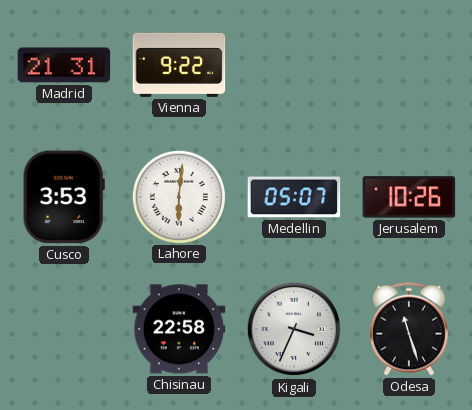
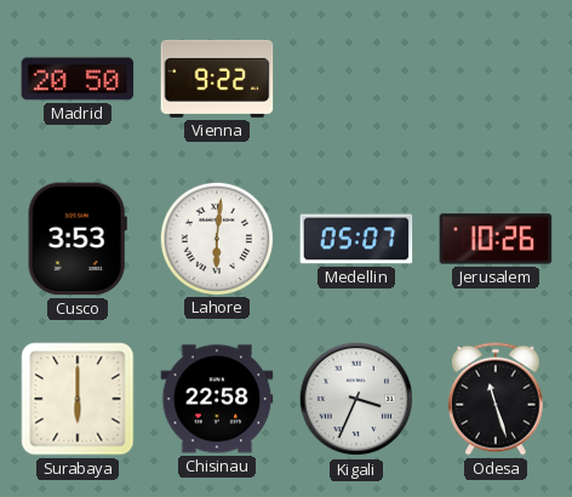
Madrid: 21:31 -> 20:50 (78, 79)
Surabaya: none -> 6:00 (78, 399)
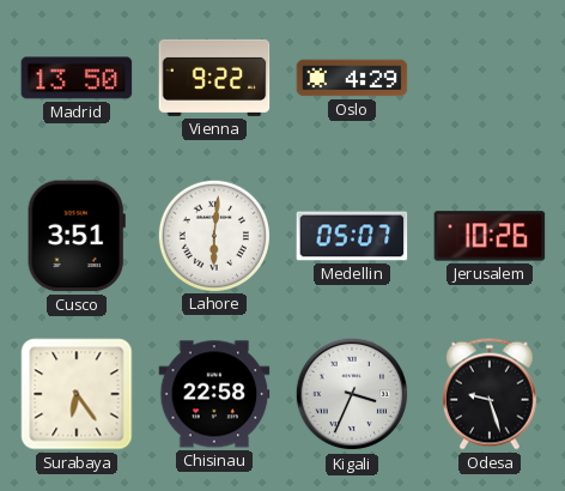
Madrid: 20:50 -> 13:50 (77, 78)
Oslo: none -> 4:29 (352, 78)
Cusco: 3:53 -> 3:51 (77, 236)
Surabaya: 6:00 -> 6:24 (77, 394)
Odesa: 11:27 -> 9:27 (490, 394)
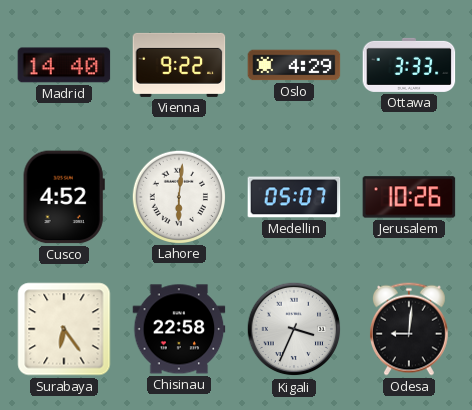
Madrid: 13:50 -> 14:40 (64, 65)
Ottawa: none -> 3:33 (409, 65)
Cusco: 3:51 -> 4:52 (64, 197)
Odesa: 9:27 -> 9:01 (409, 329)
